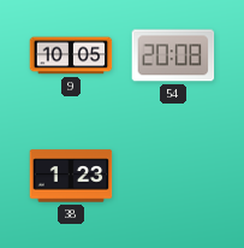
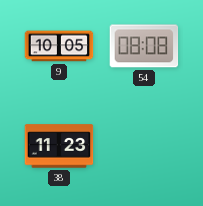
54: 20:08 -> 08:08 (144, 46)
38: 1:23 -> 11:23 (59, 146)
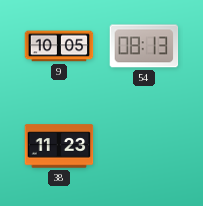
54: 08:08 -> 08:13 (144, 46)
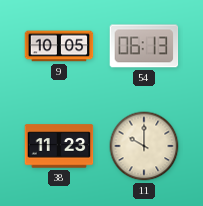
54: 08:13 -> 06:13 (144, 46)
11: none -> 10:00 (144, 146)
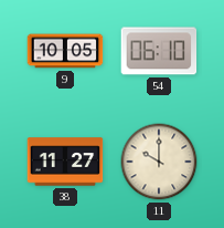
54: 06:13 -> 06:10 (159, 51)
38: 11:23 -> 11:27 (65, 162)
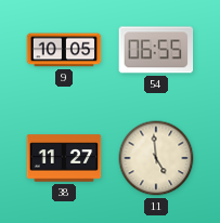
54: 06:10 -> 06:55 (156, 50)
11: 10:00 -> 4:59 (156, 158)
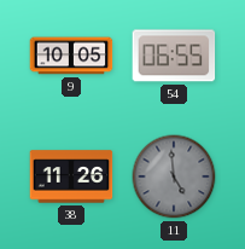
38: 11:27 -> 11:26 (71, 176)
11 dial: cream -> grey (174, 176)
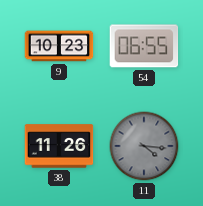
9: 10:05 -> 10:23 (59, 46)
11: 4:59 -> 4:16 (144, 146)
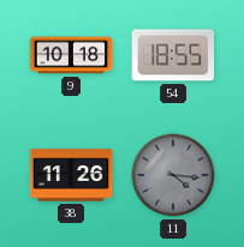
9: 10:23 -> 10:18 (71, 55)
54: 06:55 -> 18:55 (173, 55)
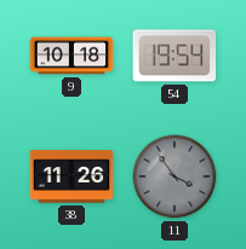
54: 18:55 -> 19:54 (175, 56)
11: 4:16 -> 3:54 (175, 176)
